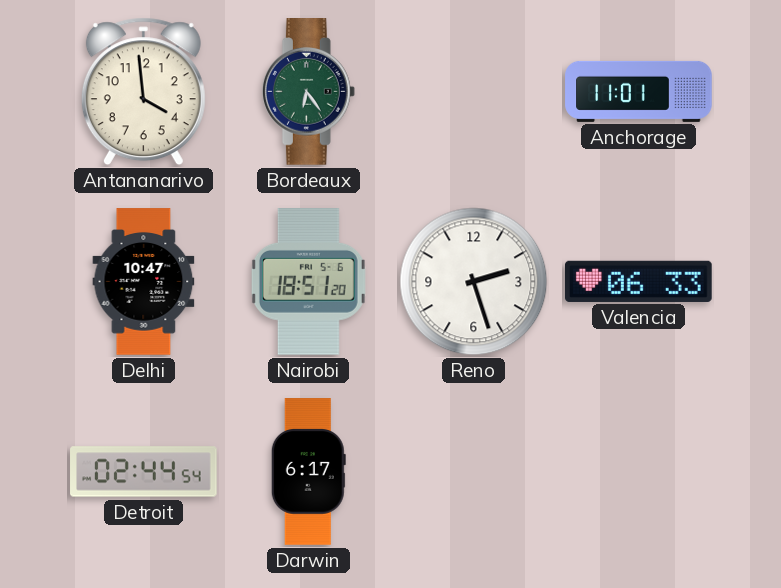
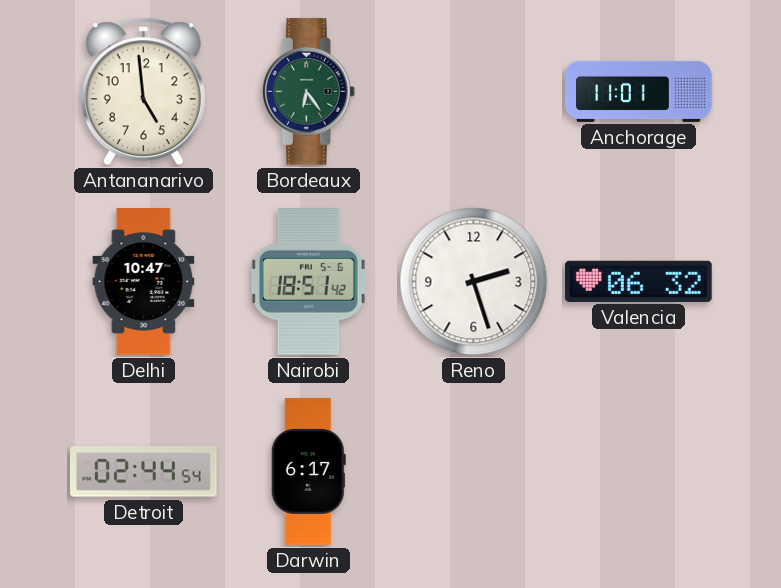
Antananarivo: 3:59 -> 4:59 (143, 92)
Nairobi: 18:51:20 -> 18:51:42 (308, 282)
Valencia: 06:33 -> 06:32 (639, 281)
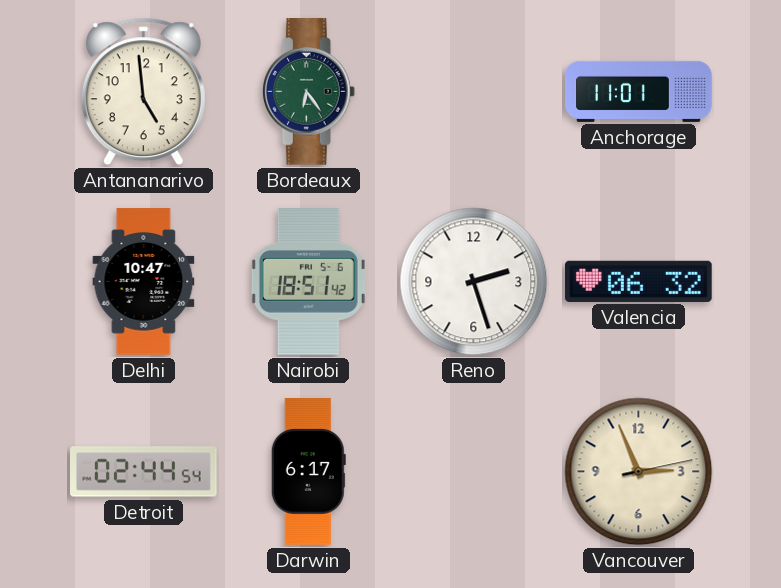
Vancouver: none -> 2:56 (639, 472)
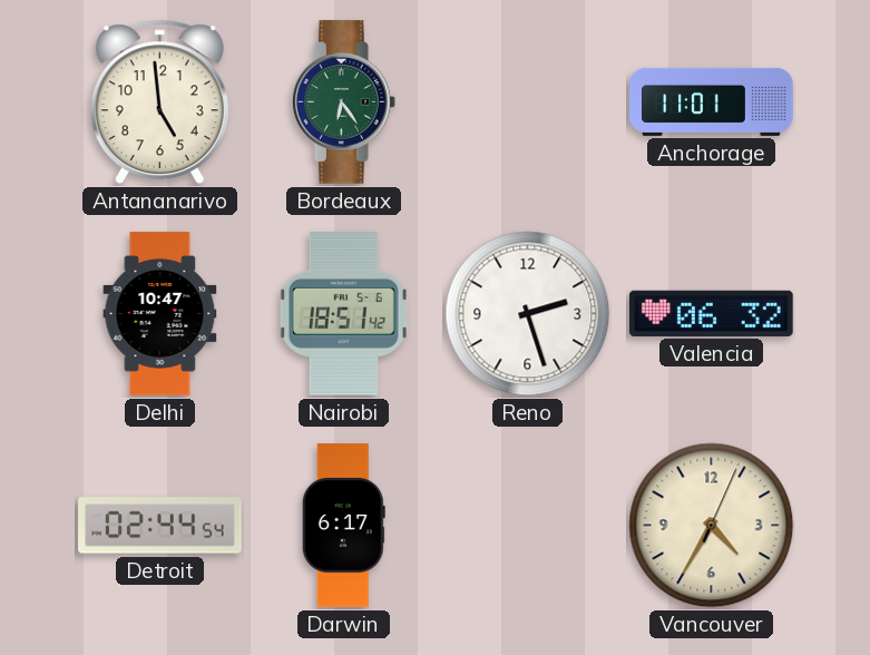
Vancouver: 2:56 -> 4:35 (712, 526)
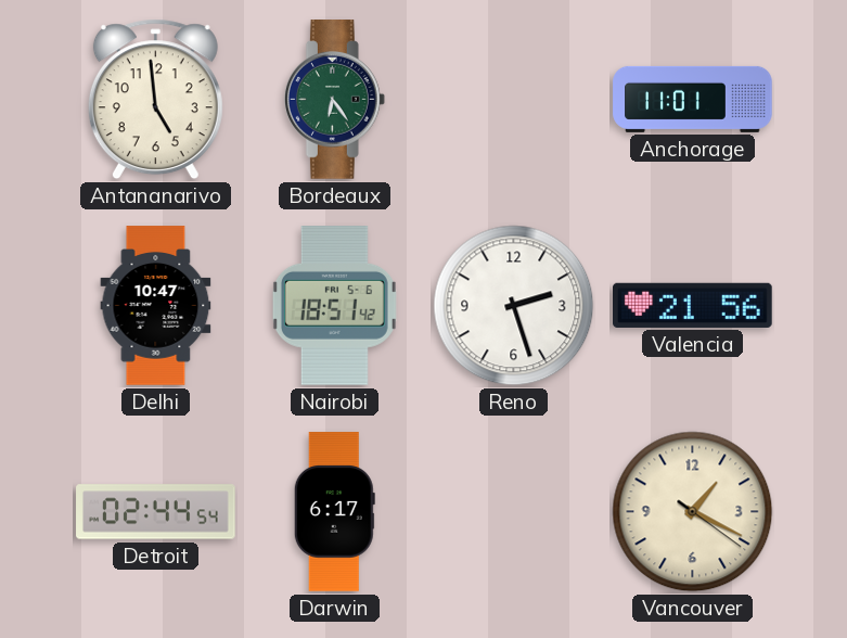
Valencia: 06:32 -> 21:56 (693, 305)
Vancouver: 4:35 -> 1:19 (693, 512)
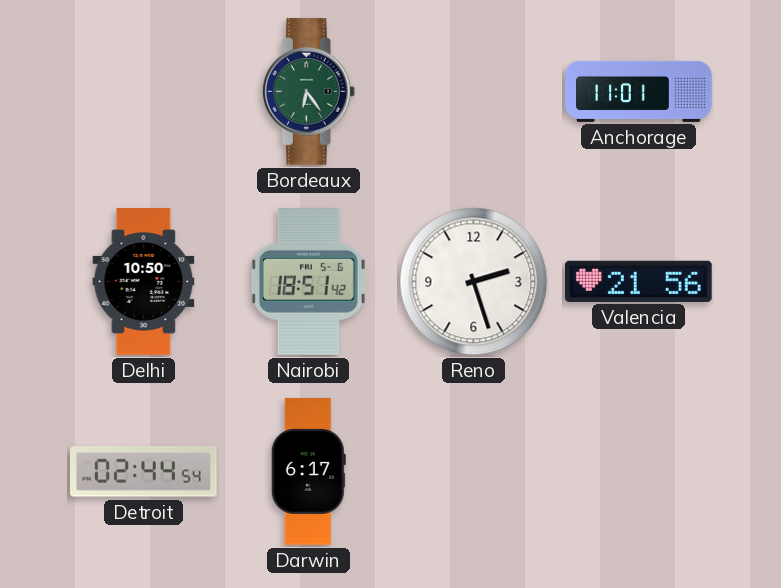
Antananarivo: 4:59 -> none (155, 100)
Delhi: 10:47 -> 10:50 (144, 282)
Vancouver: 1:19 -> none (693, 512)
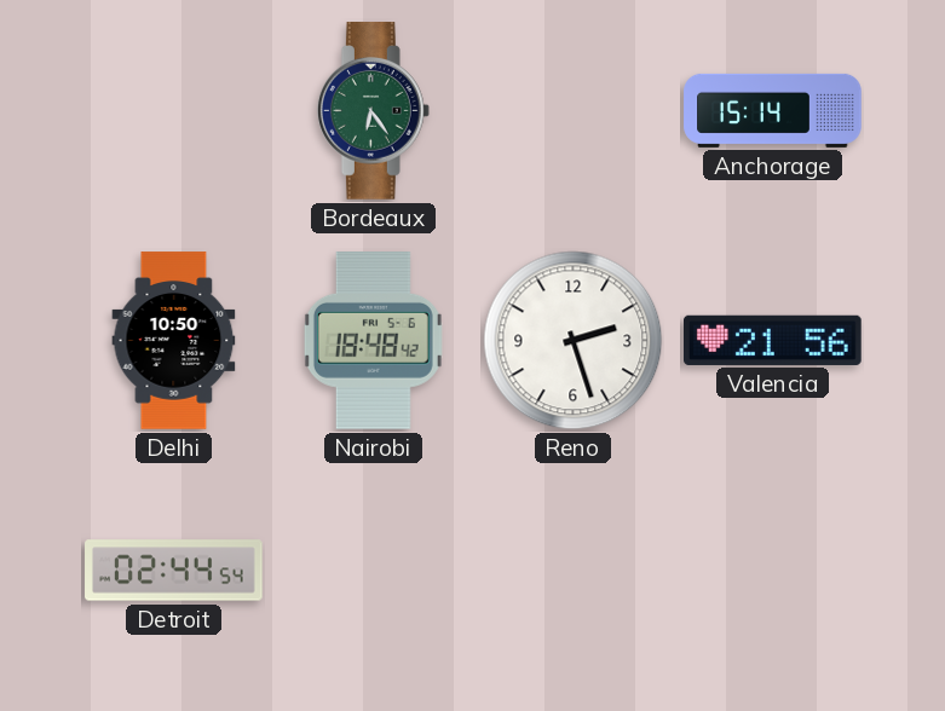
Anchorage: 11:01 -> 15:14 (773, 110)
Nairobi: 18:51 -> 18:48 (373, 341)
Darwin: 6:17 -> none (308, 472)
